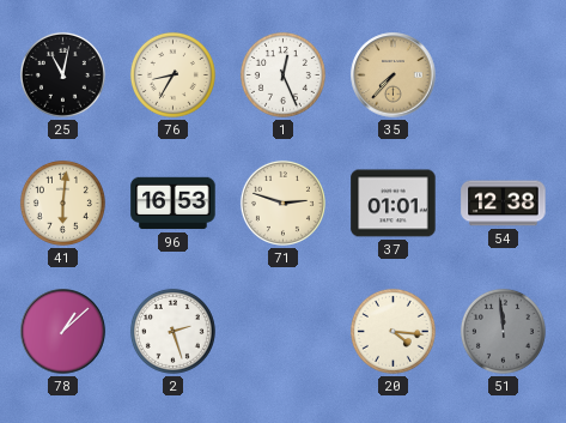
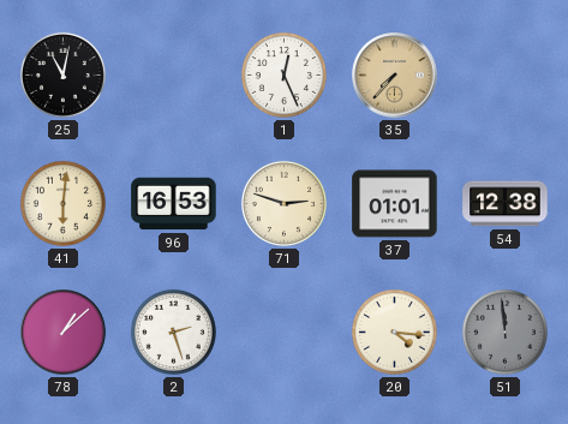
76: 8:35 -> none (172, 74)
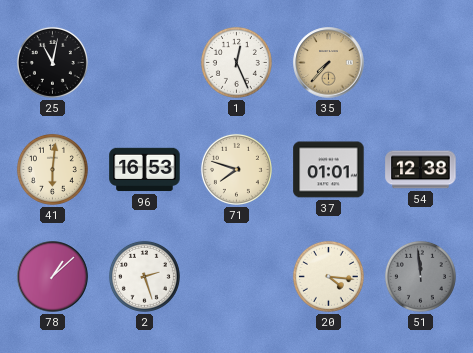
71: 2:48 -> 7:48 (236, 169)
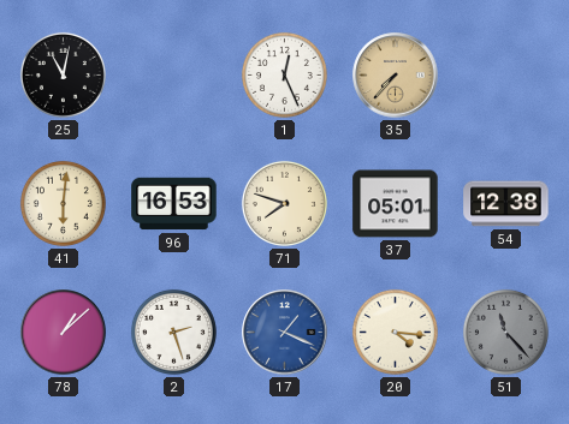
37: 01:01 -> 05:01 (396, 204)
17: none -> 1:19 (285, 333)
51: 11:59 -> 11:23 (505, 332)
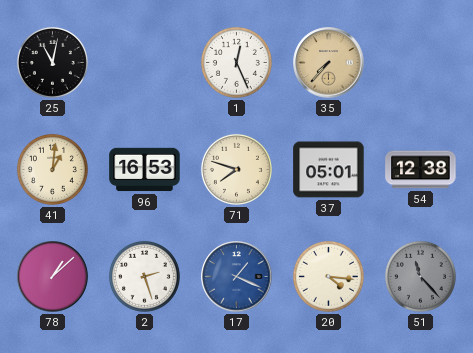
41: 6:01 -> 1:01 (52, 169)
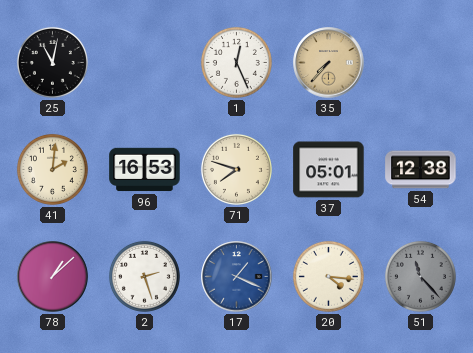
41: 1:01 -> 2:01 (52, 169)
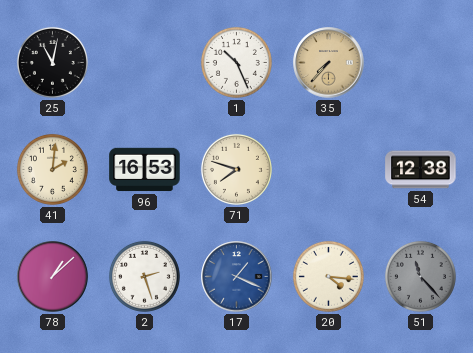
1: 12:26 -> 10:26 (236, 62)
37: 05:01 -> none (329, 170)
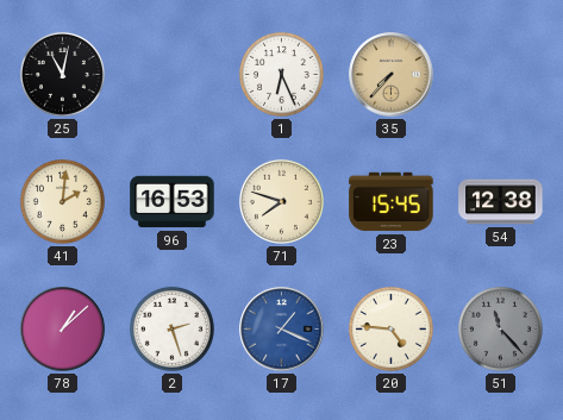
1: 10:26 -> 6:26 (281, 74)
23: none -> 15:45 (392, 202)
20: 4:16 -> 4:46 (390, 328)
